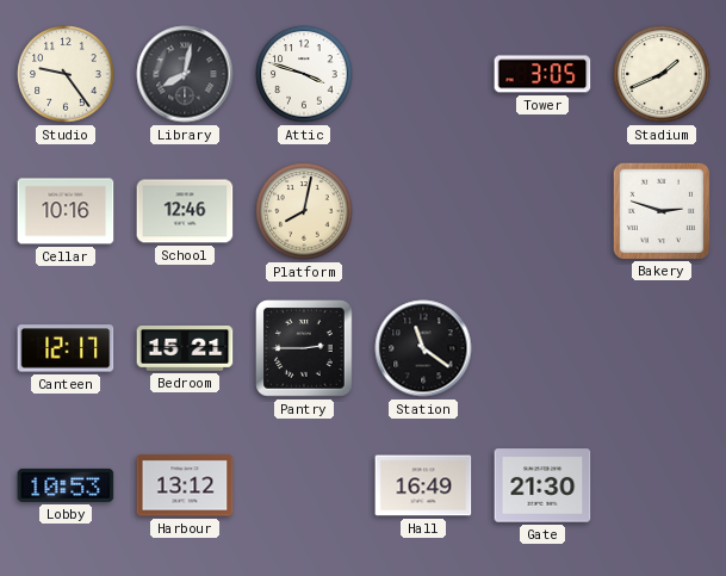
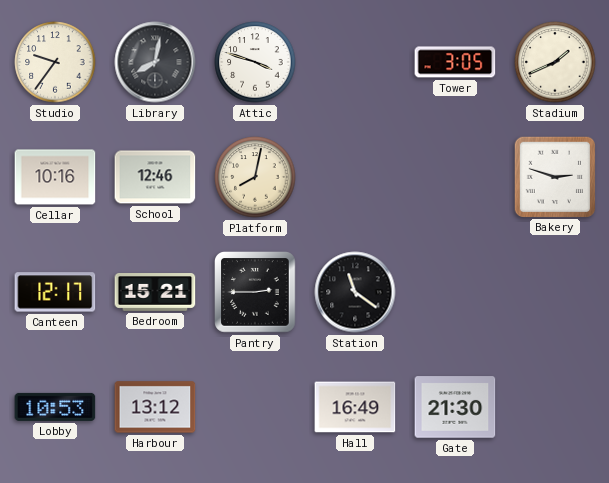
Studio: 9:24 -> 9:36 (55, 62)
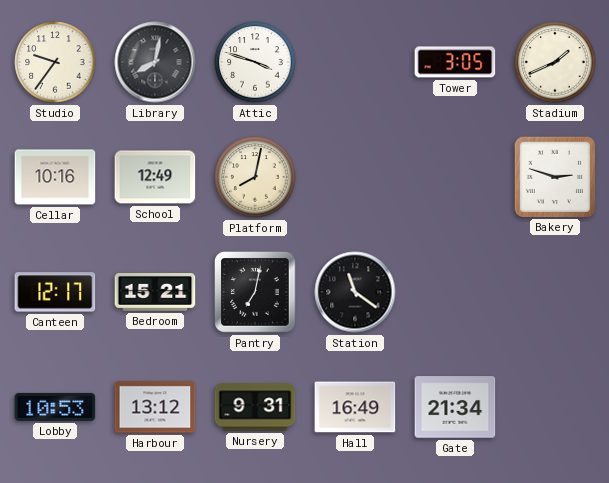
School: 12:46 -> 12:49 (155, 177)
Pantry: 2:45 -> 7:02 (256, 293)
Nursery: none -> 9:31 (255, 407)
Gate: 21:30 -> 21:34 (455, 407)
